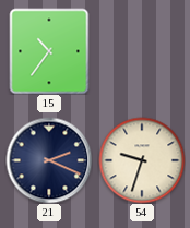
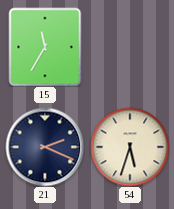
15: 10:36 -> 11:35 (45, 47)
54: 9:33 -> 5:33 (130, 147)
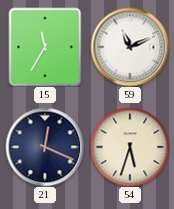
59: none -> 11:11 (130, 47)
21: 2:19 -> 12:19 (45, 147)
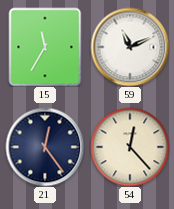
21: 12:19 -> 12:24 (45, 147)
54: 5:33 -> 12:23 (130, 147)
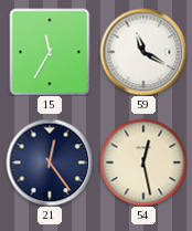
59: 11:11 -> 11:20 (143, 52)
54: 12:23 -> 12:28 (143, 162)
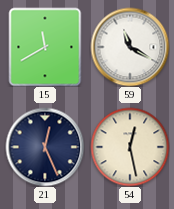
15: 11:35 -> 11:40 (45, 47)
21: 12:24 -> 12:26 (45, 147)
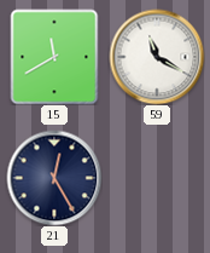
21: 12:26 -> 12:25 (54, 178)
54: 12:28 -> none (130, 147)
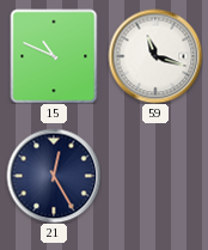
15: 11:40 -> 10:49 (54, 56)
59: 11:20 -> 11:18 (155, 56)
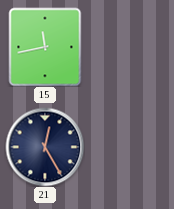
15: 10:49 -> 11:43 (45, 47)
59: 11:18 -> none (155, 56)
